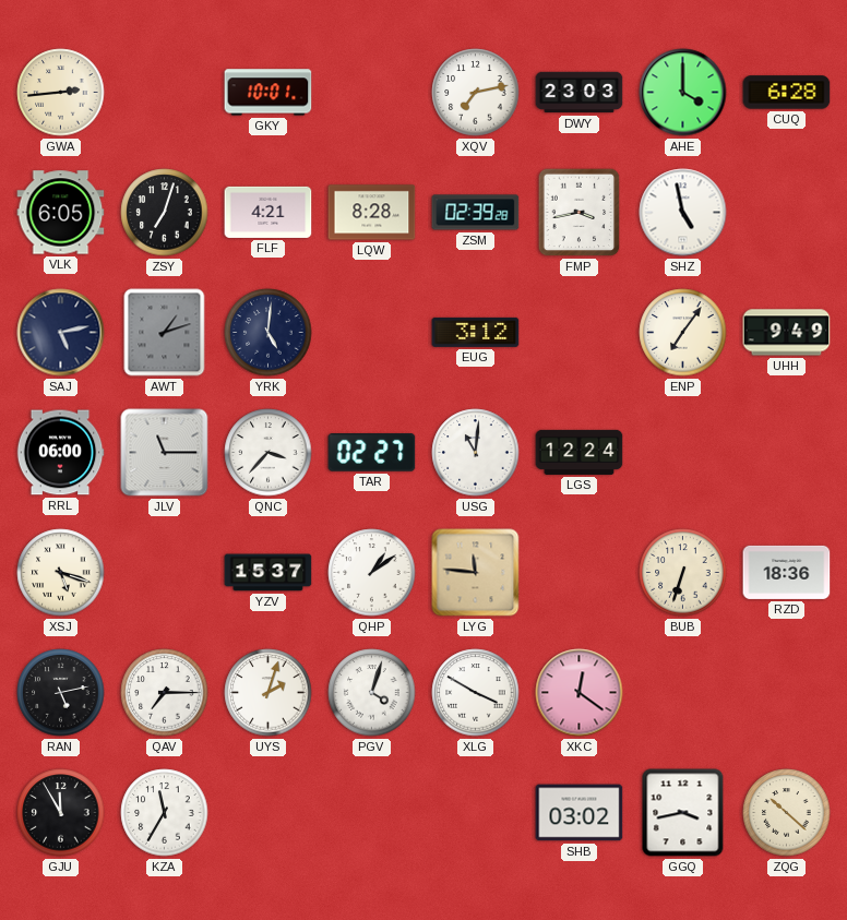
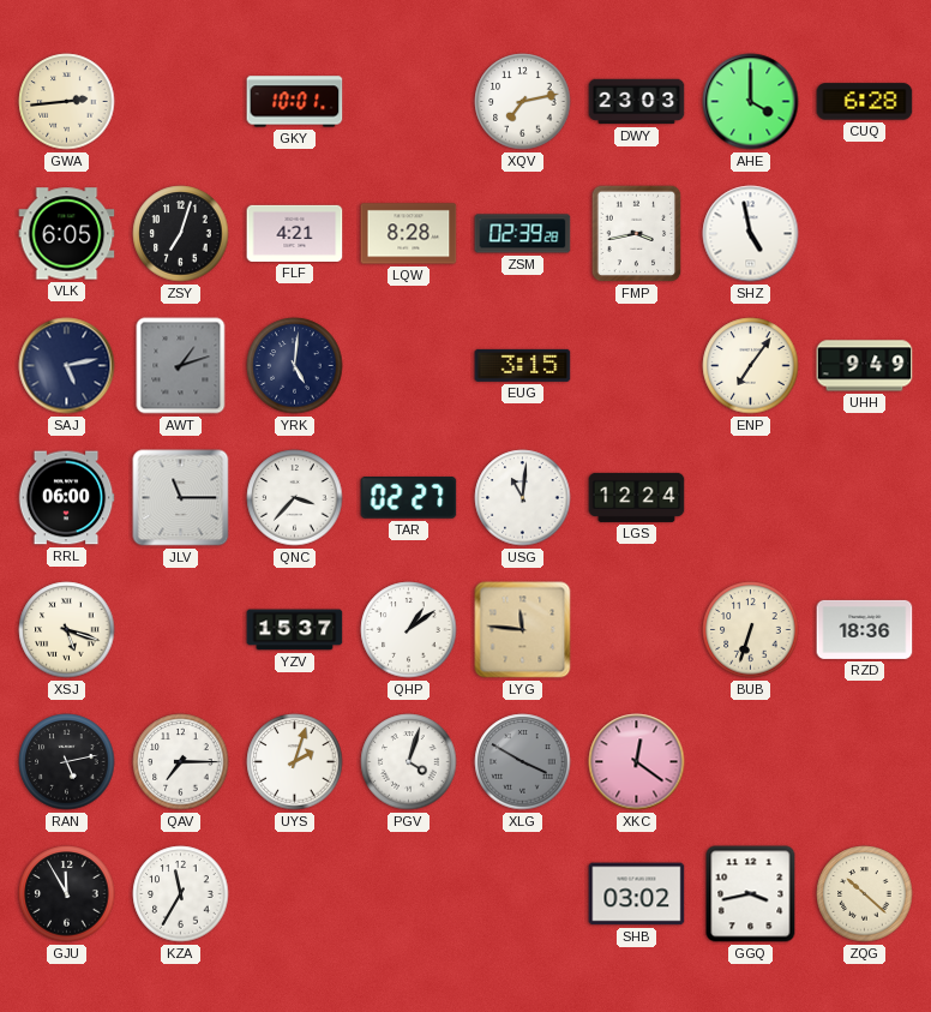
EUG: 3:12 -> 3:15 (523, 365)
XLG dial: white -> grey (523, 762)
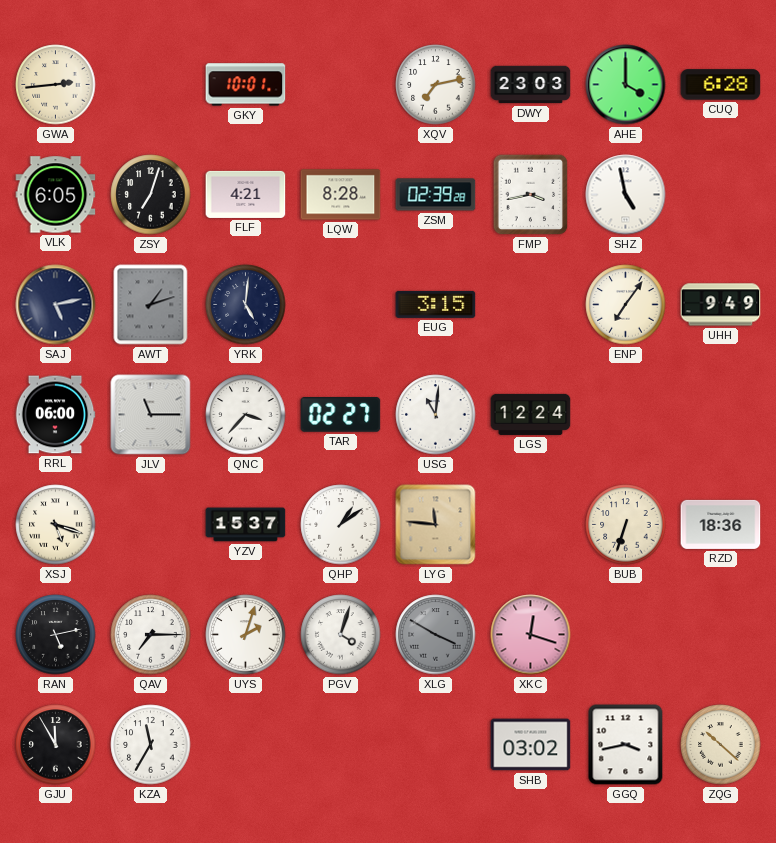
XKC: 12:21 -> 12:18 (531, 635)
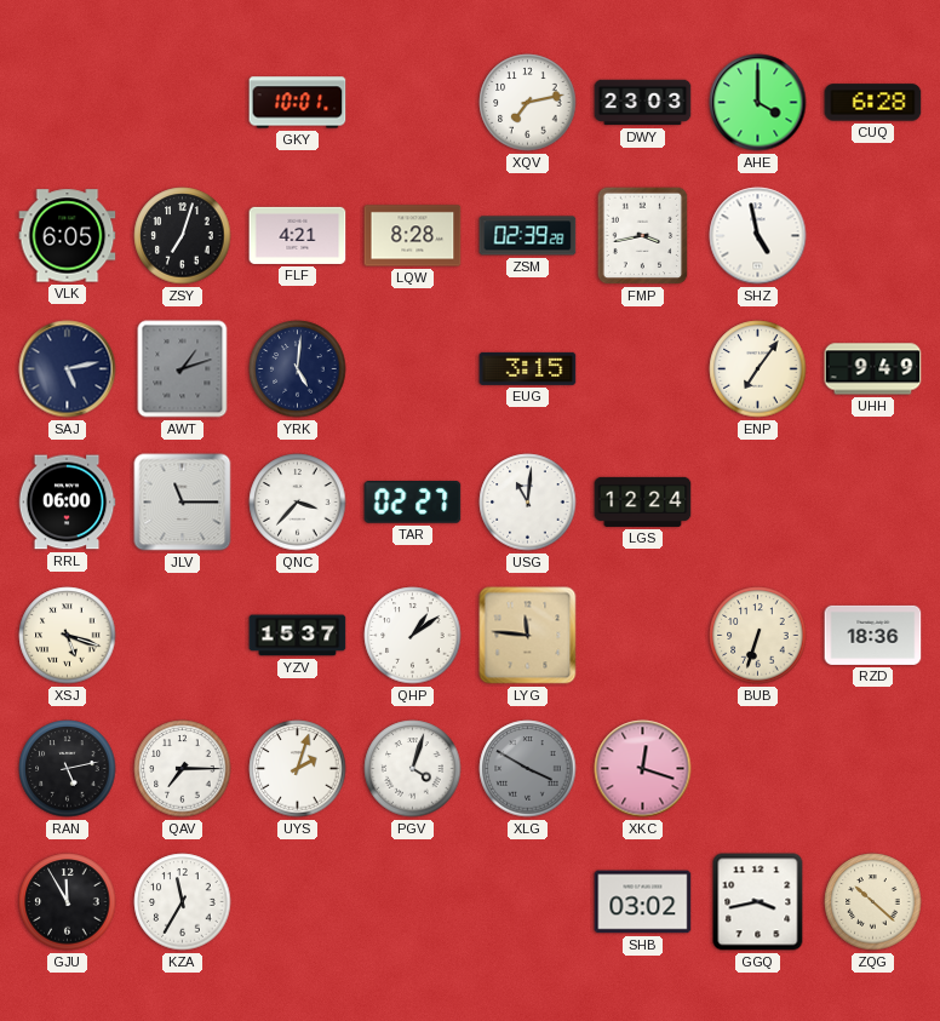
GWA: 2:44 -> none (56, 85)
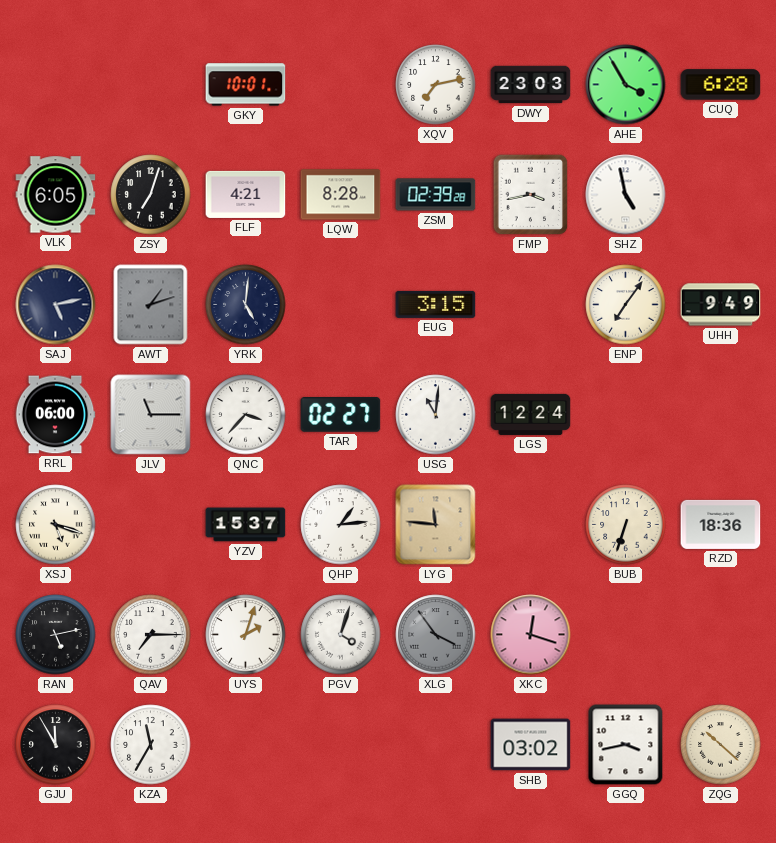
AHE: 4:00 -> 3:55 (626, 85)
QHP: 1:09 -> 1:14 (341, 525)
XLG: 3:50 -> 3:54 (436, 635)
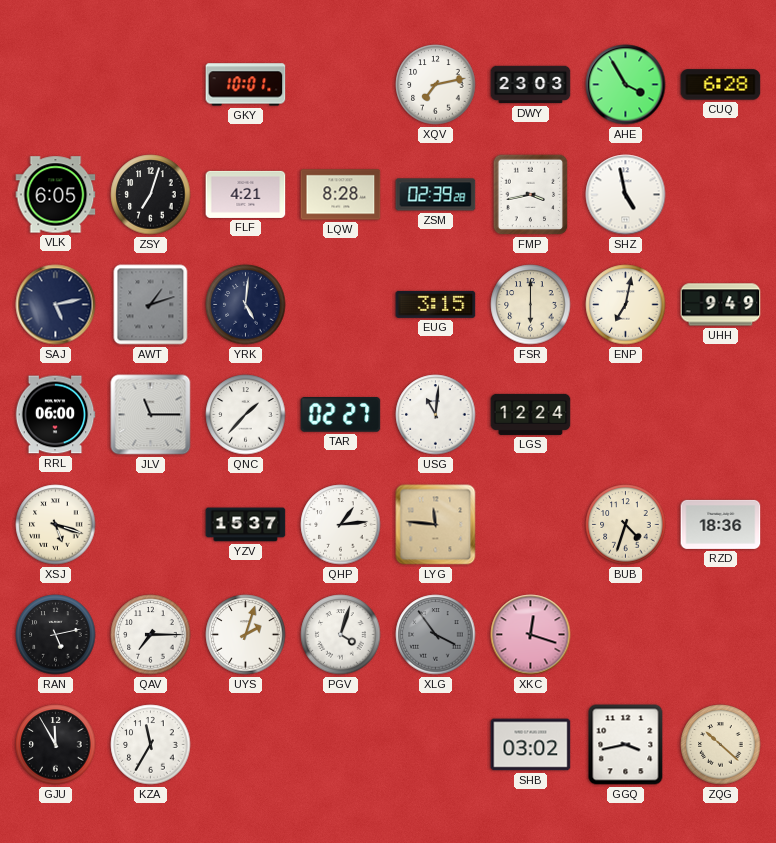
FSR: none -> 6:00 (531, 305)
ENP: 7:06 -> 7:02 (626, 305)
QNC: 3:37 -> 1:37 (246, 415)
BUB: 6:33 -> 4:33 (626, 525)
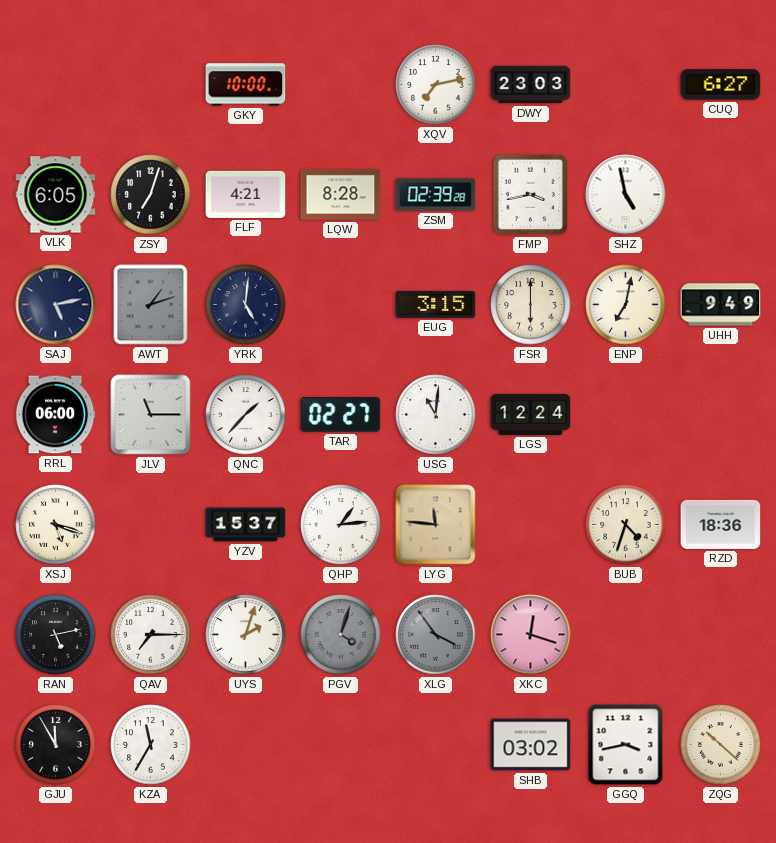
GKY: 10:01 -> 10:00 (246, 85)
AHE: 3:55 -> none (626, 85)
CUQ: 6:28 -> 6:27 (721, 85)
PGV dial: white -> grey (341, 635)
